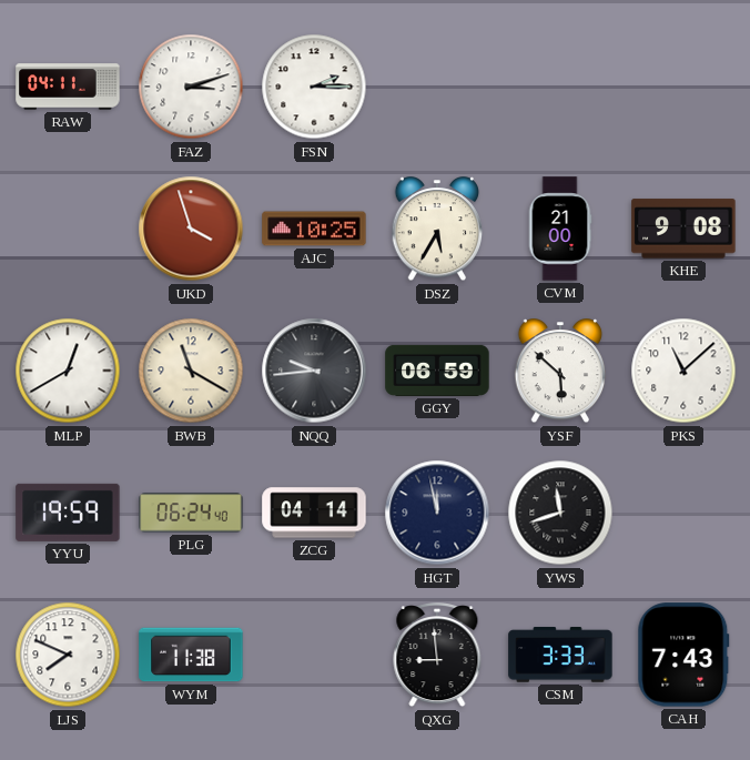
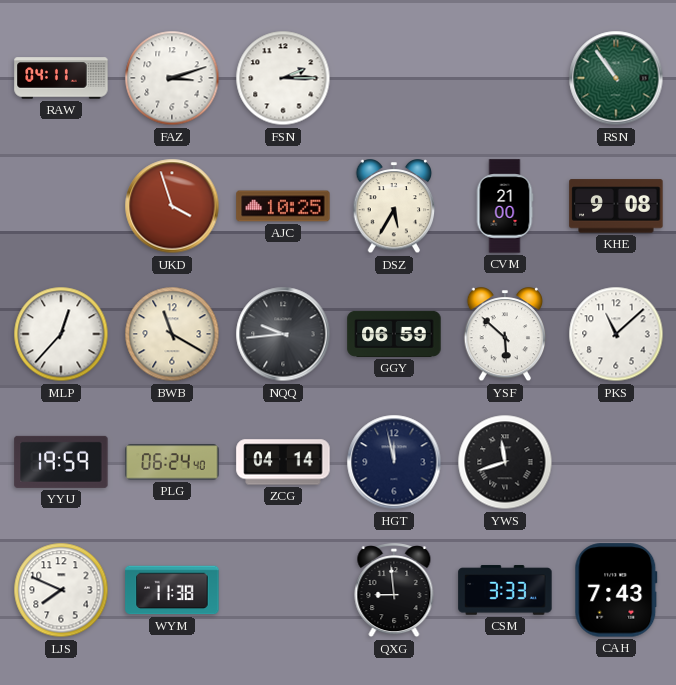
RSN: none -> 10:54 (616, 78)
MLP: 12:40 -> 12:37 (61, 334)
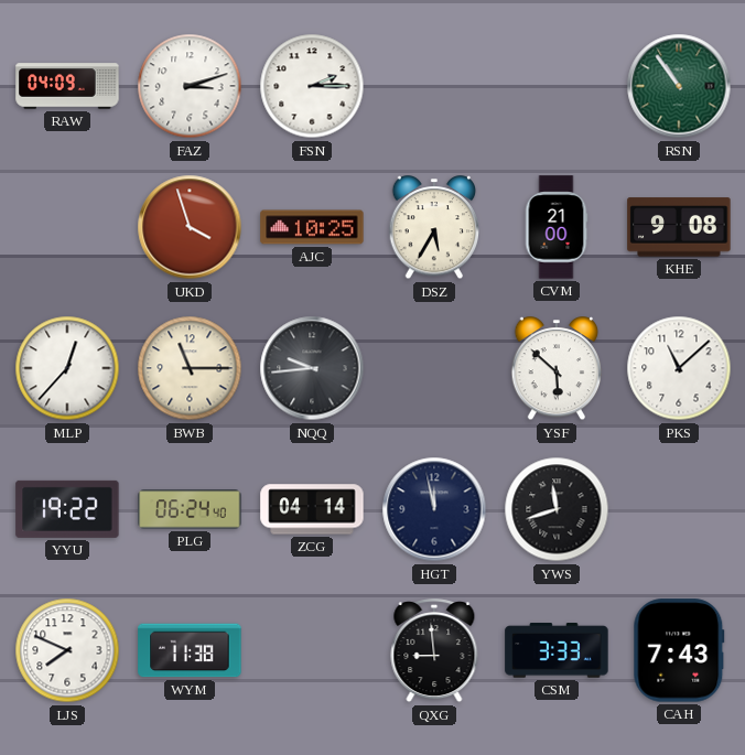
RAW: 04:11 -> 04:09 (67, 86)
BWB: 11:20 -> 11:15 (190, 368)
GGY: 06:59 -> none (394, 334)
YYU: 19:59 -> 19:22 (67, 509)
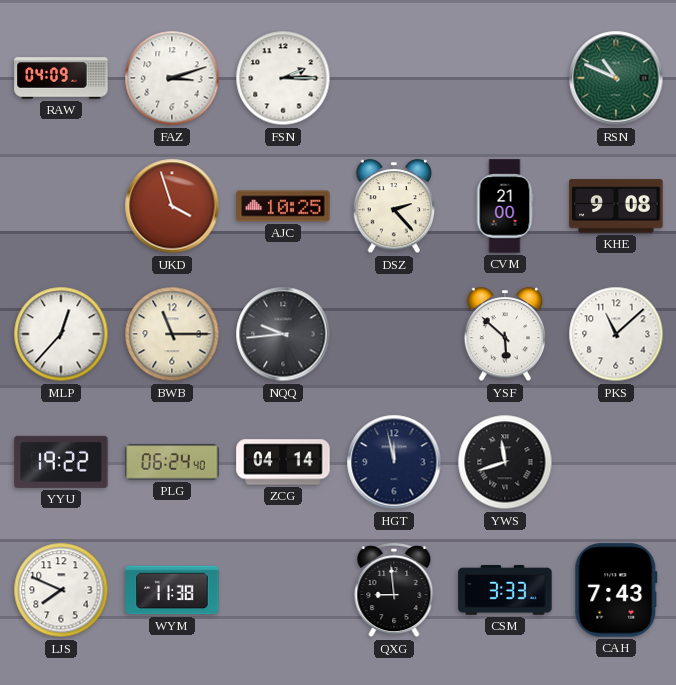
RSN: 10:54 -> 10:49 (616, 78)
DSZ: 5:35 -> 2:23 (394, 207)
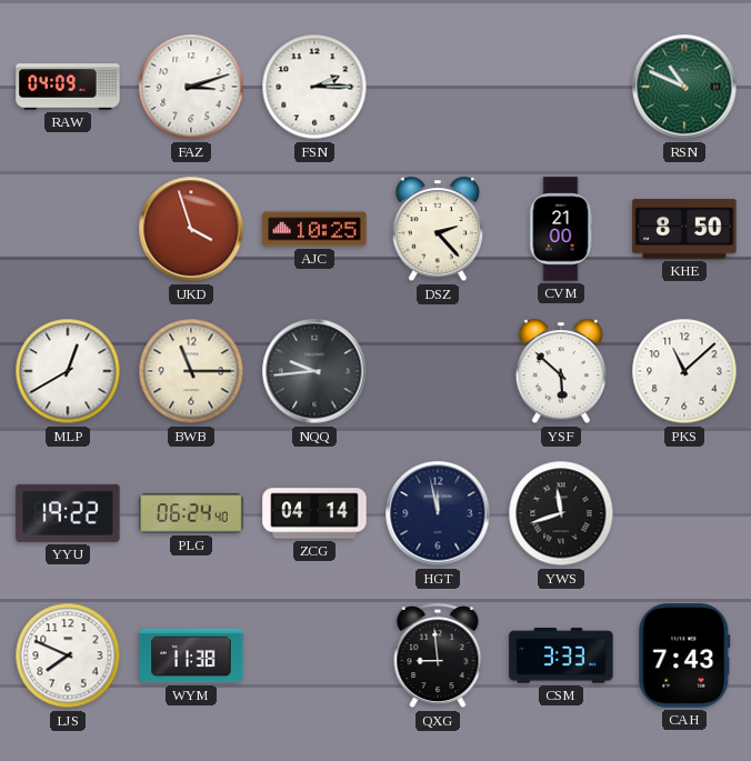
KHE: 9:08 -> 8:50 (684, 229)
MLP: 12:37 -> 12:40 (68, 371)
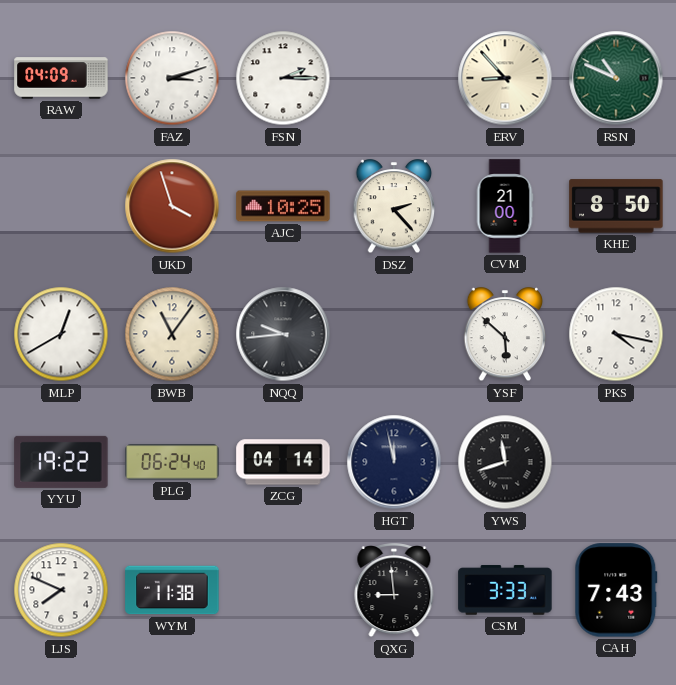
ERV: none -> 8:53 (505, 78)
BWB: 11:15 -> 11:06 (172, 334)
PKS: 11:08 -> 4:17 (616, 334)
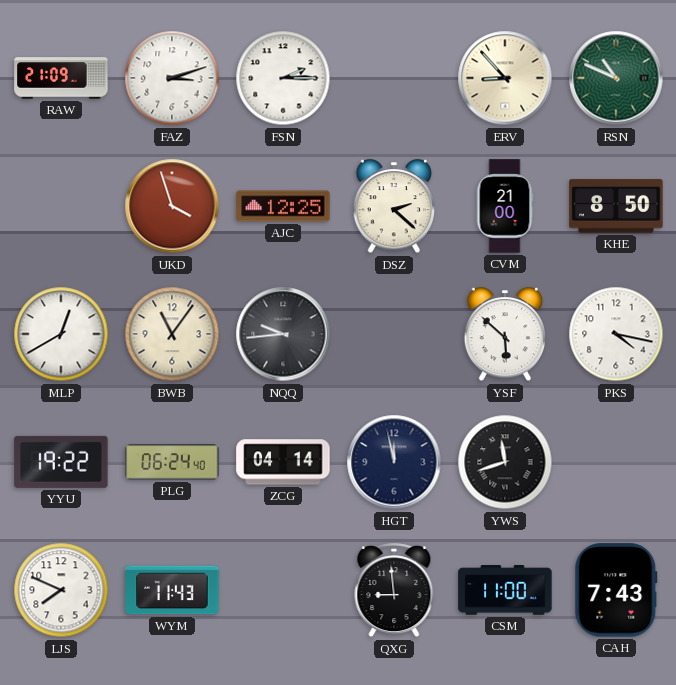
RAW: 04:09 -> 21:09 (61, 78)
AJC: 10:25 -> 12:25 (283, 206)
DSZ: 2:23 -> 2:22 (394, 207)
WYM: 11:38 -> 11:43 (172, 590)
CSM: 3:33 -> 11:00 (505, 590)
